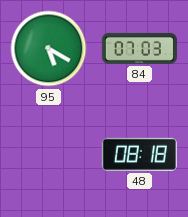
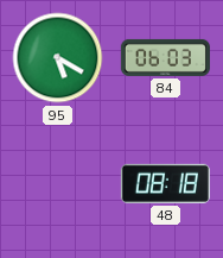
84: 07:03 -> 06:03 (165, 57)
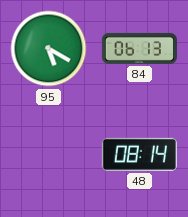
84: 06:03 -> 06:13 (139, 48)
48: 08:18 -> 08:14 (139, 154)
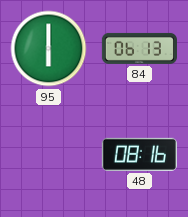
95: 5:20 -> 6:00 (49, 49)
48: 08:14 -> 08:16 (139, 154)
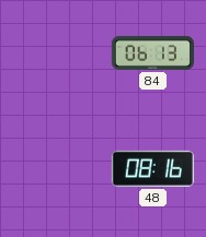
95: 6:00 -> none (49, 49)
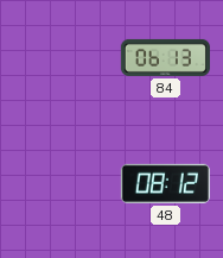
48: 08:16 -> 08:12 (165, 183)
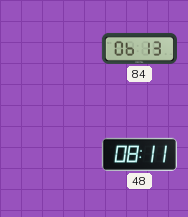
48: 08:12 -> 08:11 (139, 154)
